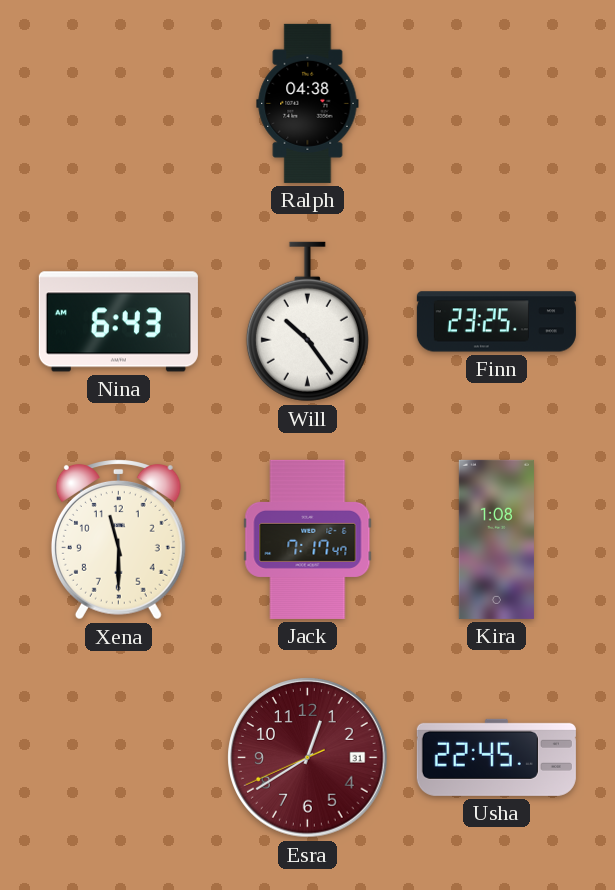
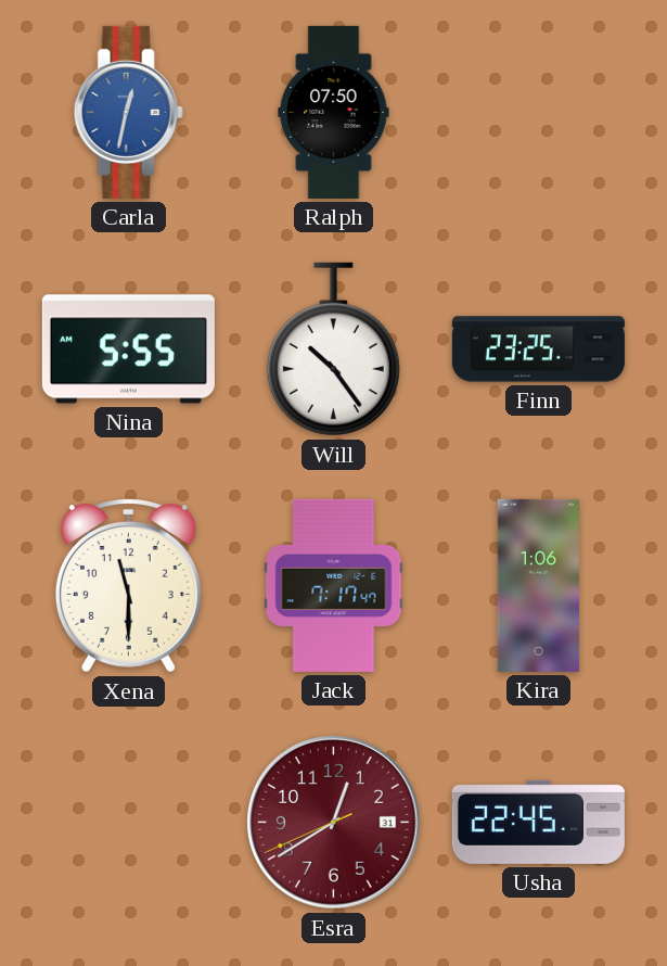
Carla: none -> 12:32 (128, 112)
Ralph: 04:38 -> 07:50 (334, 112)
Nina: 6:43 -> 5:55 (128, 349)
Kira: 1:08 -> 1:06 (538, 585)
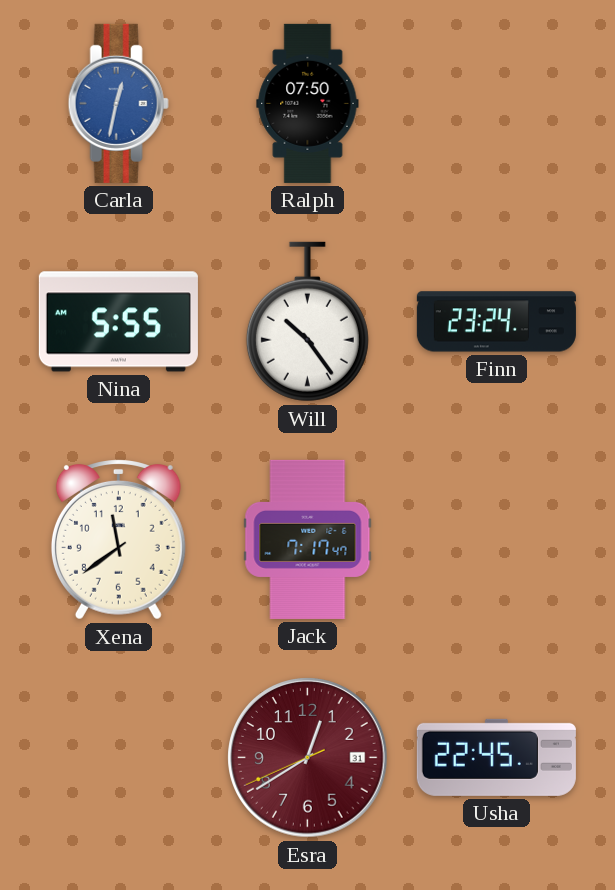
Finn: 23:25 -> 23:24 (496, 322)
Xena: 11:30 -> 11:39 (118, 540)
Kira: 1:06 -> none (538, 585)
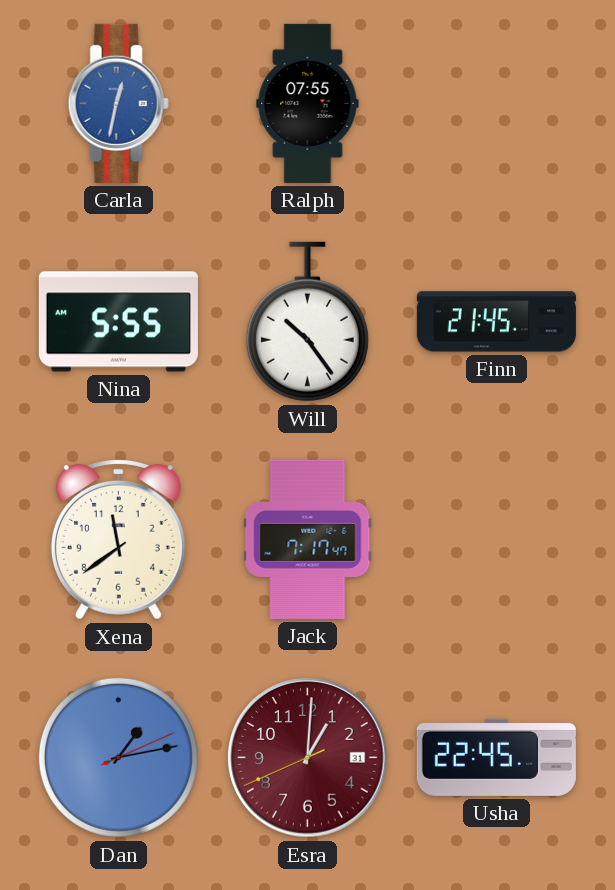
Ralph: 07:50 -> 07:55 (308, 103)
Finn: 23:24 -> 21:45 (496, 322)
Dan: none -> 1:13 (118, 757)
Esra: 12:39 -> 1:00 (308, 758)
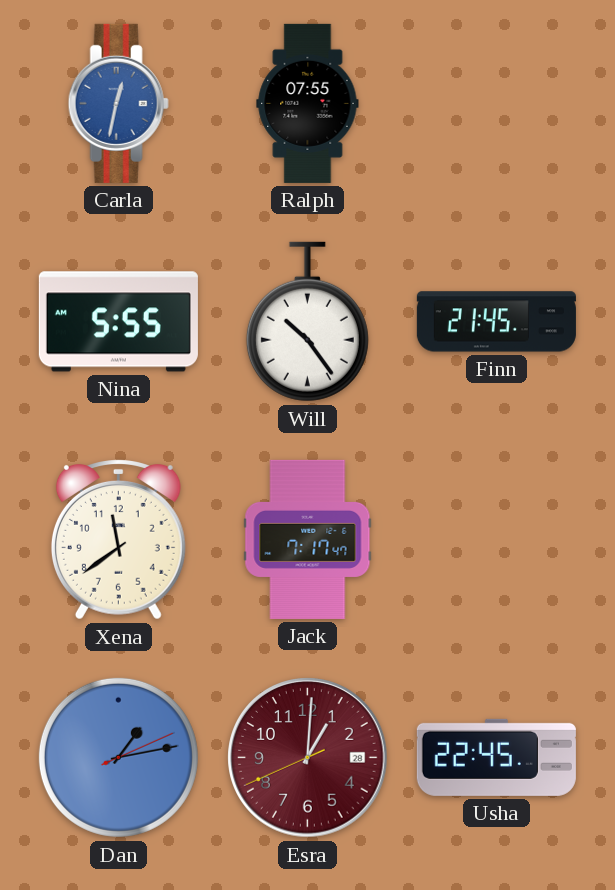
Esra date: 31 -> 28 (308, 758)
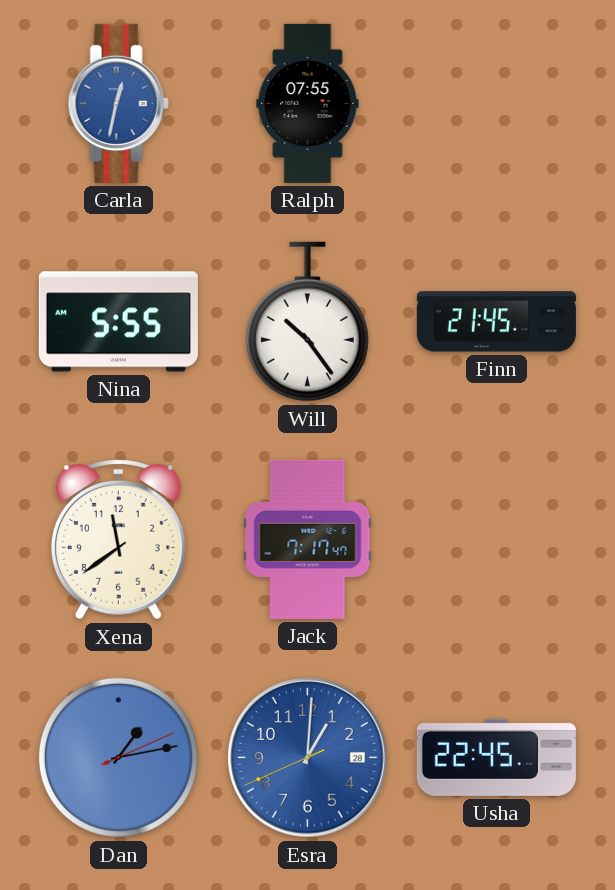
Esra dial: burgundy -> blue (308, 758)
